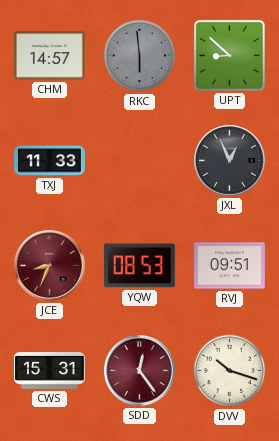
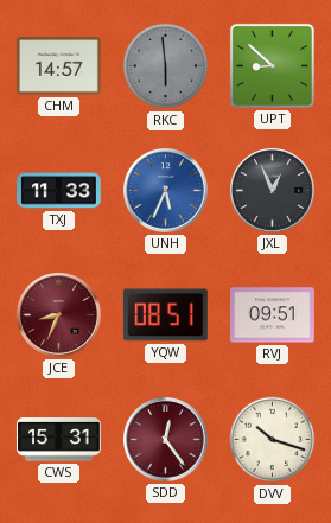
UNH: none -> 5:34 (166, 191)
YQW: 08:53 -> 08:51 (165, 315)
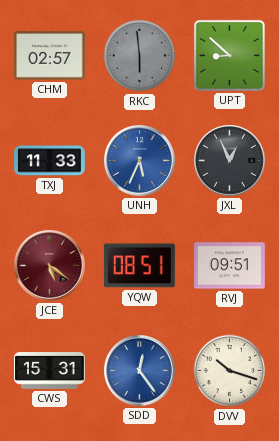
CHM: 14:57 -> 02:57 (49, 56)
JCE: 8:34 -> 5:21 (50, 266)
SDD dial: burgundy -> blue (140, 371)
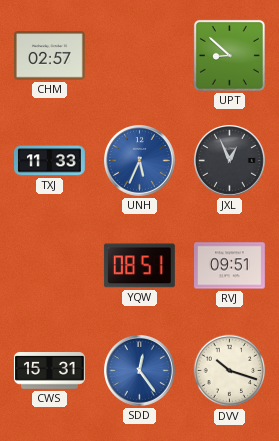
RKC: 5:59 -> none (140, 56)
JCE: 5:21 -> none (50, 266)
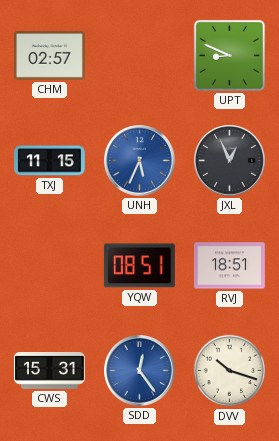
UPT: 8:52 -> 8:49 (229, 55)
TXJ: 11:33 -> 11:15 (50, 161)
RVJ: 09:51 -> 18:51 (230, 266)
